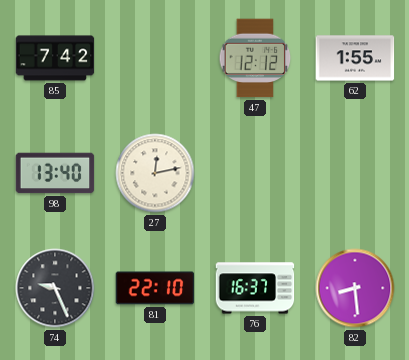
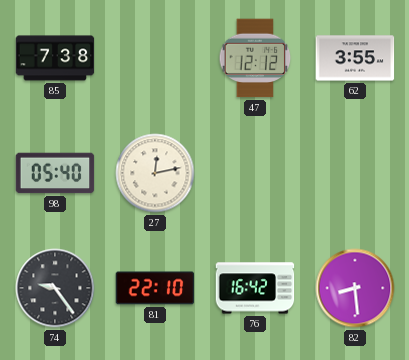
85: 7:42 -> 7:38 (55, 58)
62: 1:55 -> 3:55 (355, 58)
98: 13:40 -> 05:40 (55, 173)
74: 9:26 -> 9:24 (55, 288)
76: 16:37 -> 16:42 (255, 288)
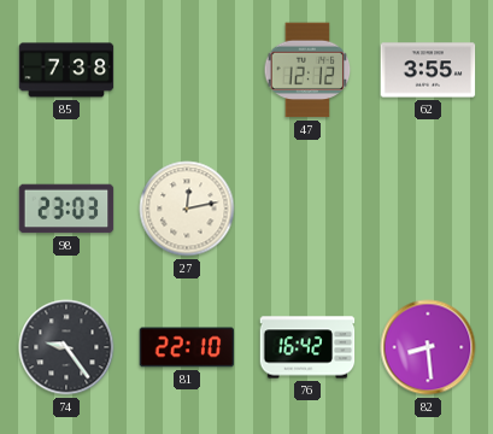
98: 05:40 -> 23:03 (66, 209)
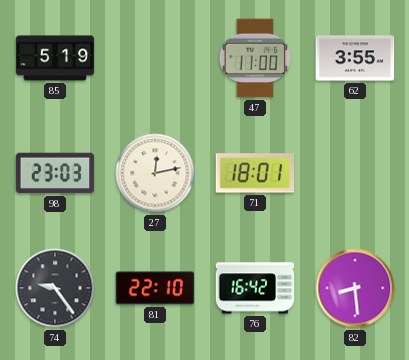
85: 7:38 -> 5:19 (55, 58)
47: 12:12 -> 11:00 (255, 58)
71: none -> 18:01 (255, 173)
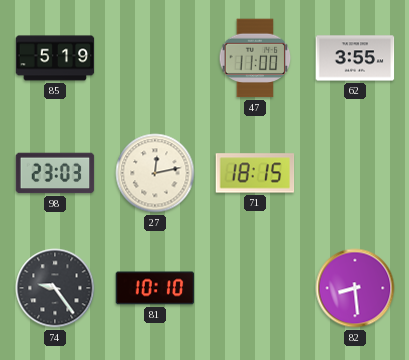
71: 18:01 -> 18:15 (255, 173)
81: 22:10 -> 10:10 (155, 288)
76: 16:42 -> none (255, 288)
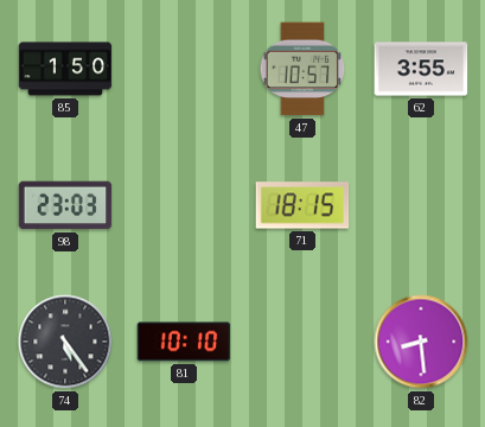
85: 5:19 -> 1:50 (65, 69)
47: 11:00 -> 10:57 (302, 69)
27: 12:13 -> none (155, 173)
74: 9:24 -> 5:24 (65, 342)
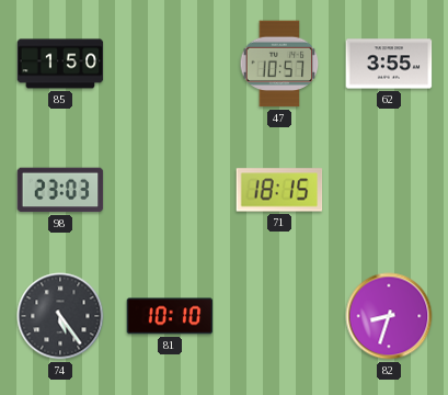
82: 8:29 -> 8:33 (389, 316)
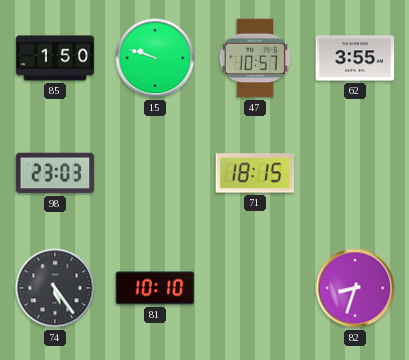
15: none -> 9:48 (155, 58)
